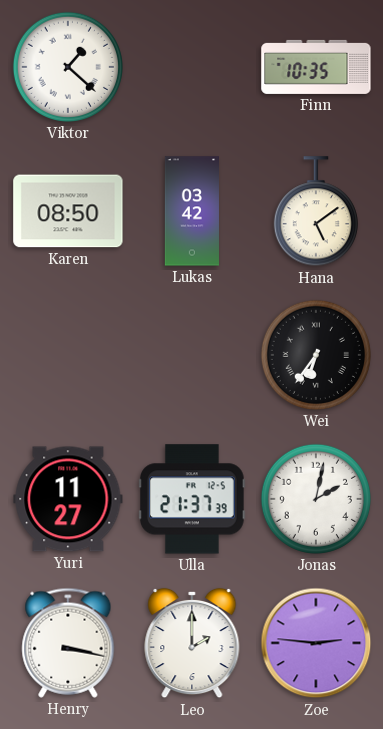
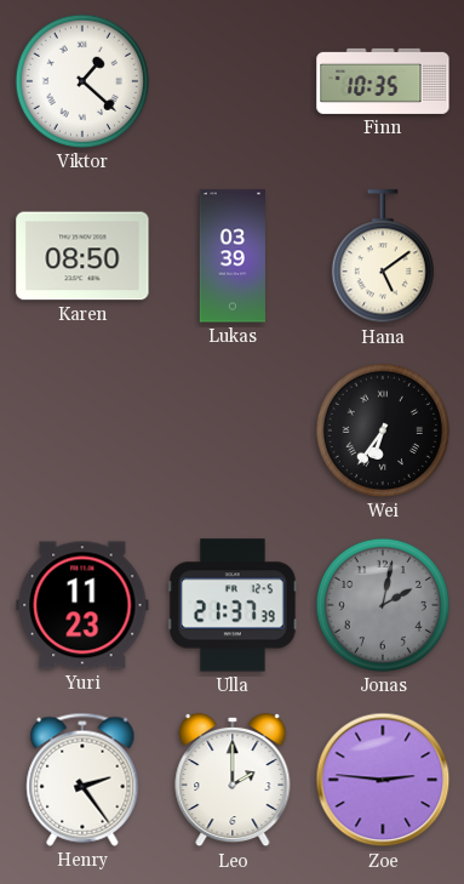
Lukas: 03:42 -> 03:39 (233, 256)
Yuri: 11:27 -> 11:23 (82, 605)
Jonas dial: white -> grey (383, 605)
Henry: 3:17 -> 2:24 (82, 780)
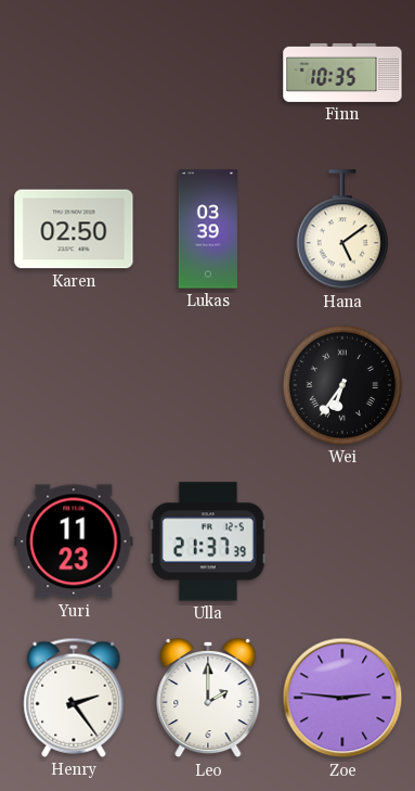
Viktor: 1:22 -> none (82, 81)
Karen: 08:50 -> 02:50 (74, 229)
Jonas: 2:02 -> none (383, 605)
